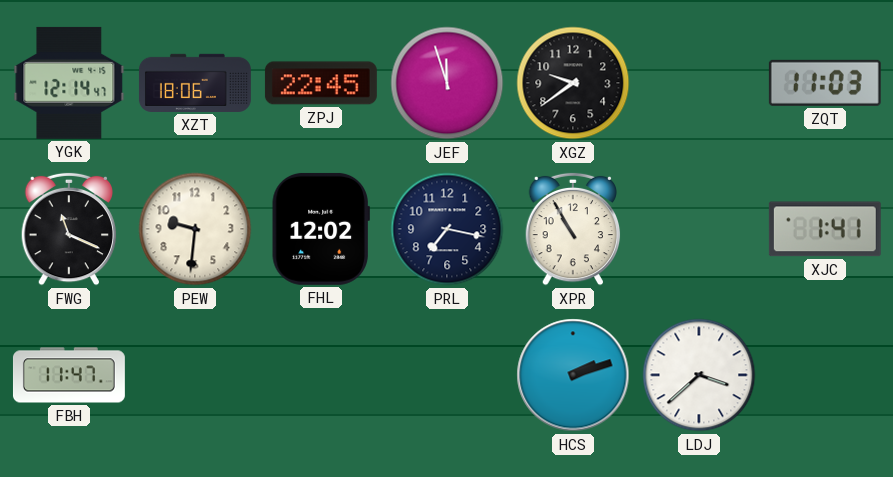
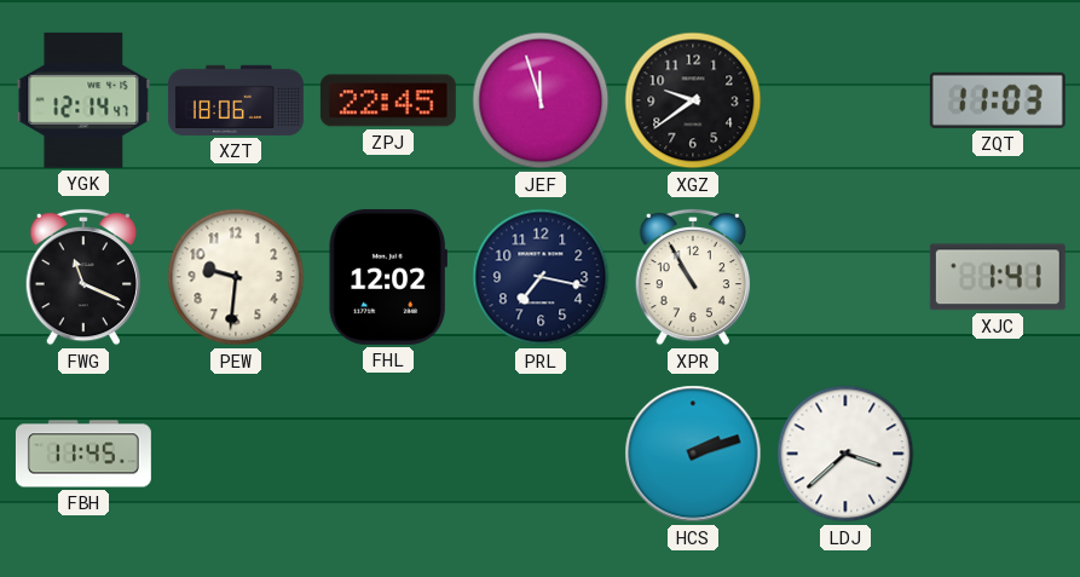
FBH: 11:47 -> 11:45 (83, 454)
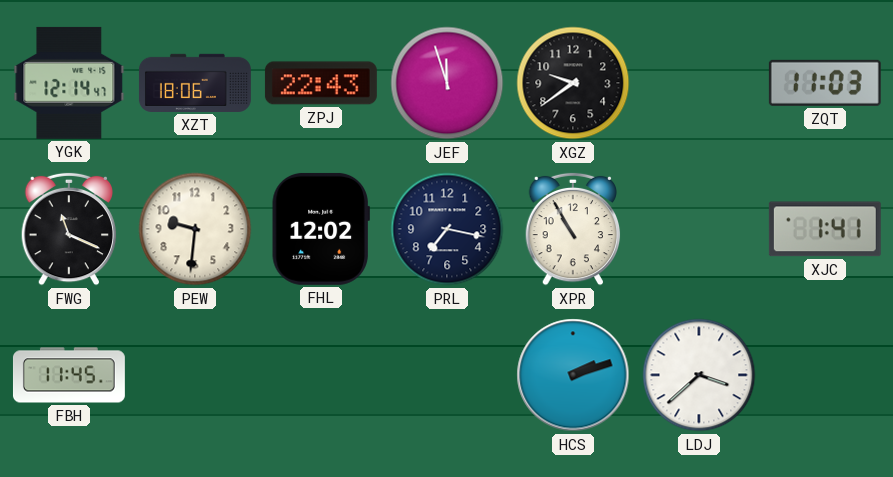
ZPJ: 22:45 -> 22:43 (321, 83)
